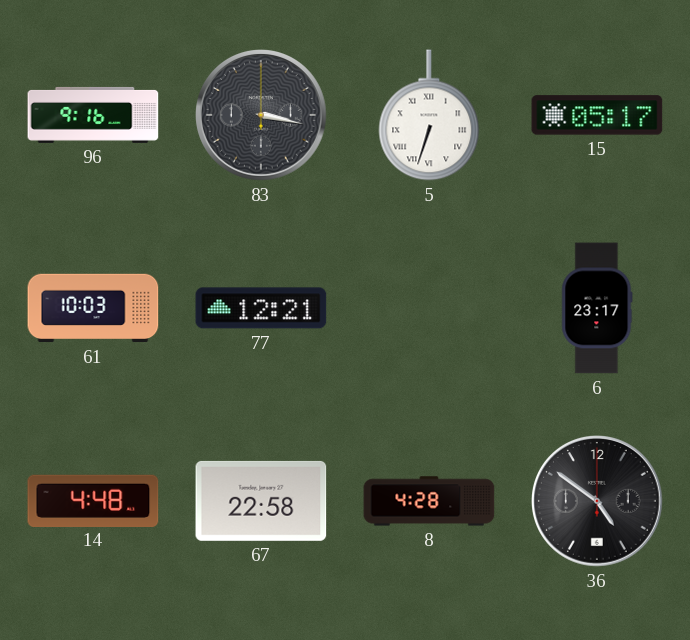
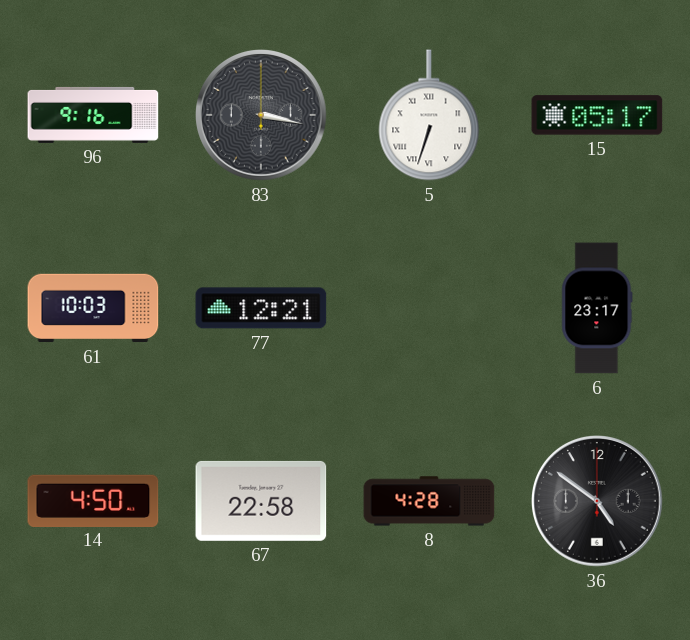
14: 4:48 -> 4:50 (93, 500)
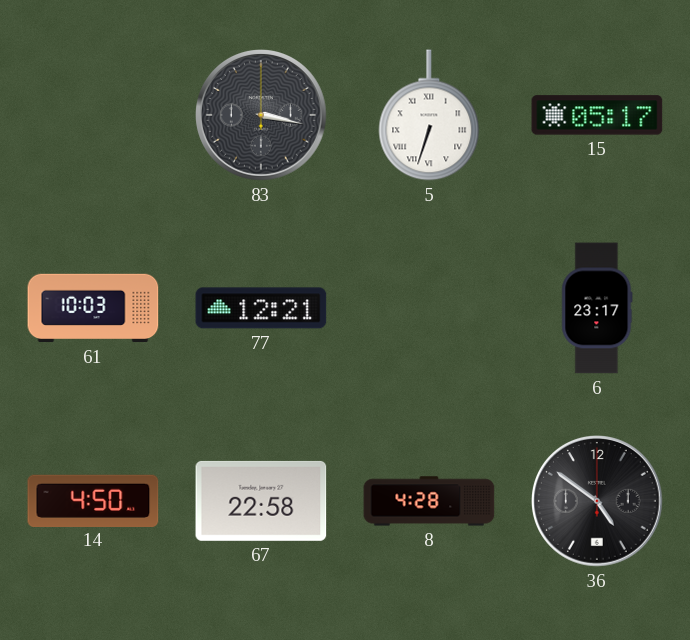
96: 9:16 -> none (93, 115)
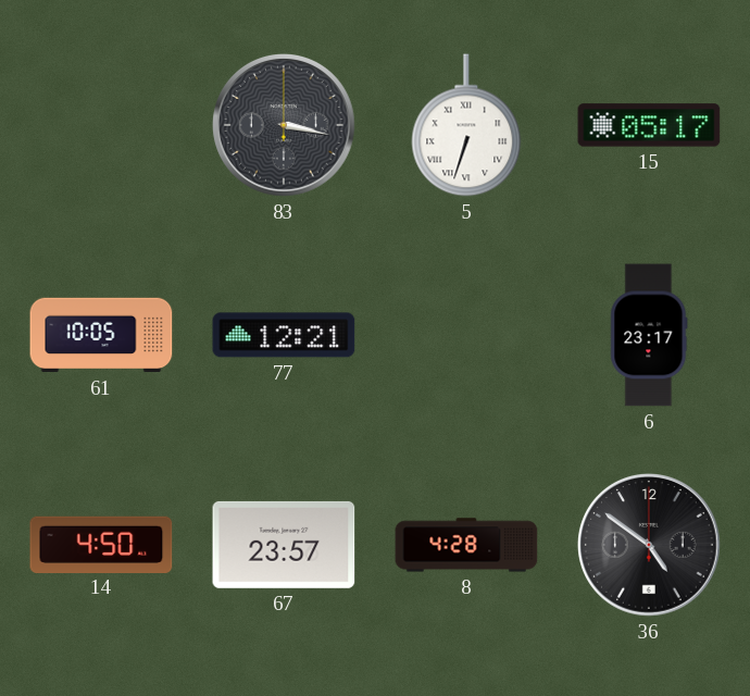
61: 10:03 -> 10:05 (101, 335)
67: 22:58 -> 23:57 (284, 545)
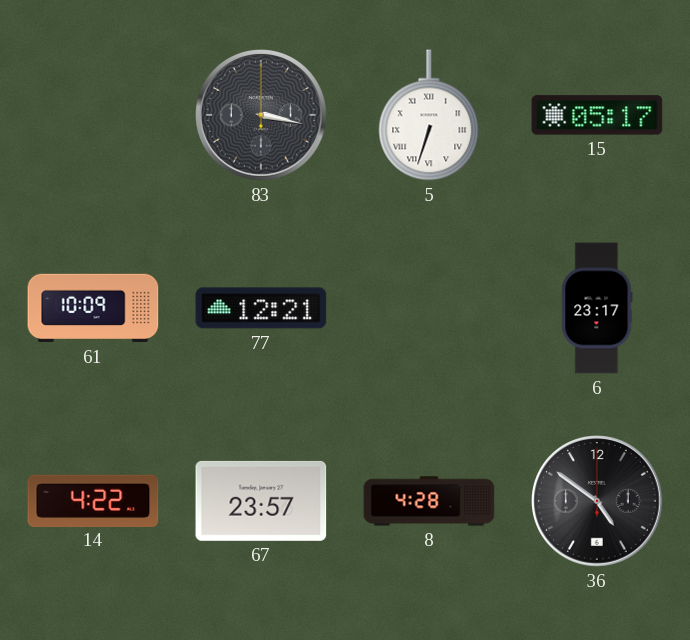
61: 10:05 -> 10:09 (93, 308)
14: 4:50 -> 4:22 (93, 500)
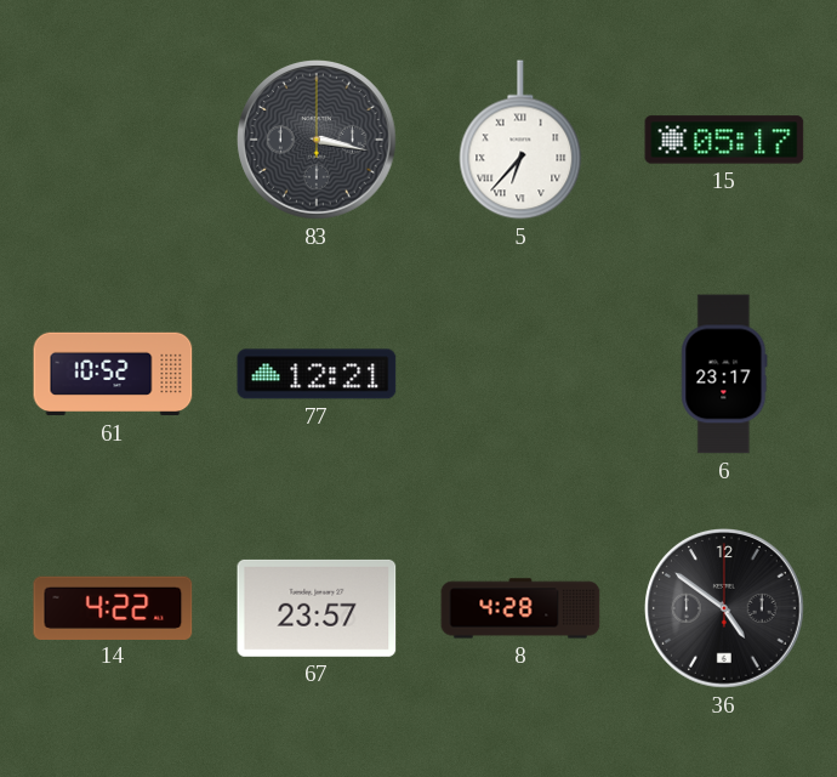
5: 6:33 -> 6:37 (520, 140)
61: 10:09 -> 10:52 (113, 374)
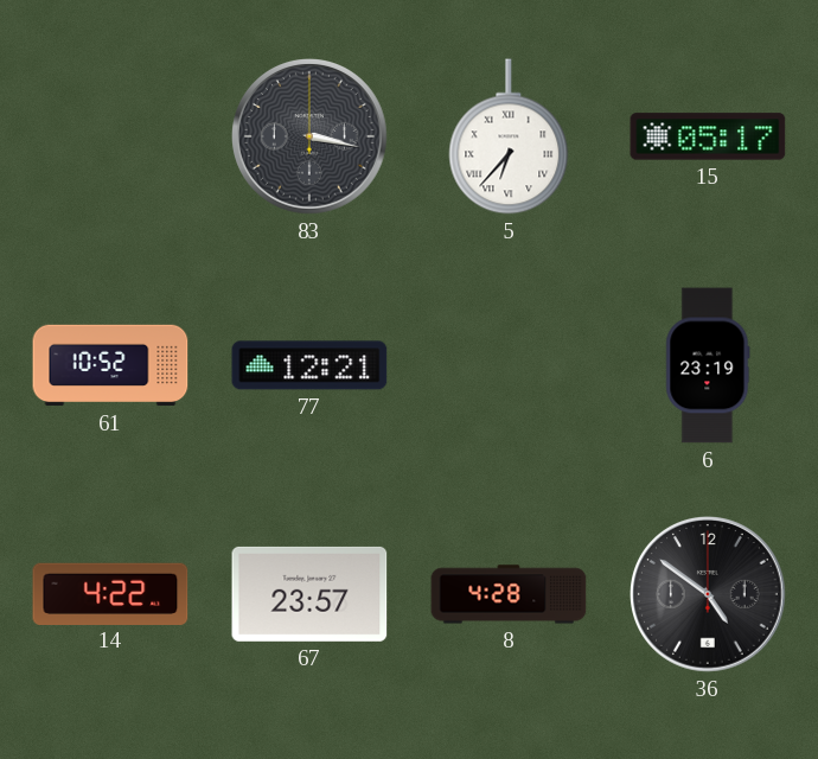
6: 23:17 -> 23:19 (708, 365)
